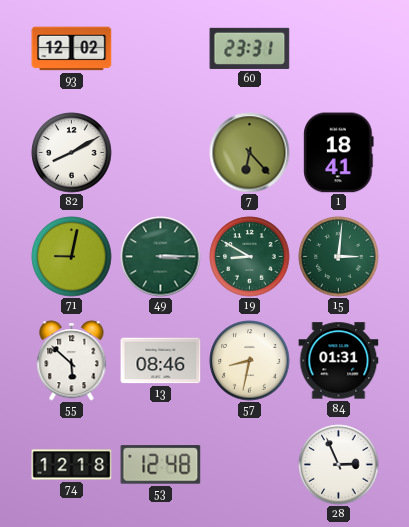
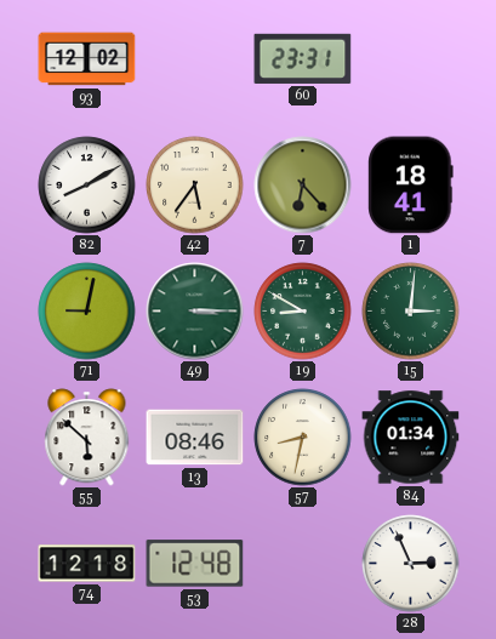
42: none -> 5:36 (195, 186)
84: 01:31 -> 01:34 (411, 438)
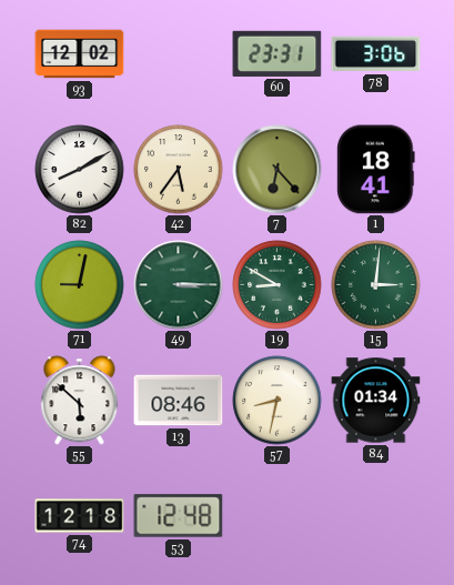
78: none -> 3:06 (376, 54)
28: 2:56 -> none (411, 564)
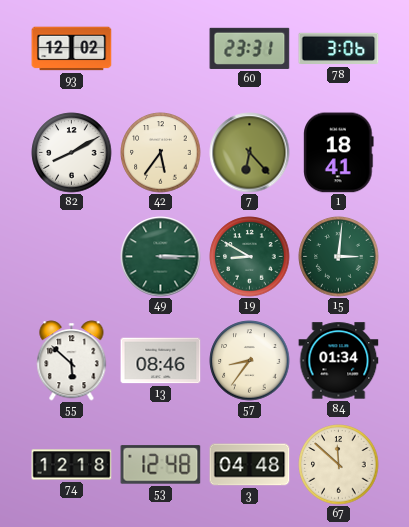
71: 9:02 -> none (80, 285)
57: 8:32 -> 8:36 (250, 361)
3: none -> 04:48 (250, 465)
67: none -> 11:52 (339, 465)
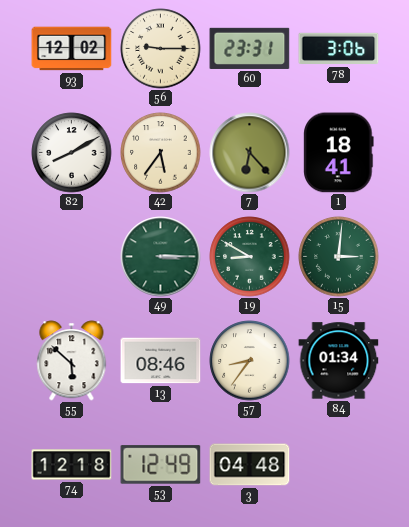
56: none -> 9:15 (161, 49)
53: 12:48 -> 12:49 (161, 465)
67: 11:52 -> none (339, 465)
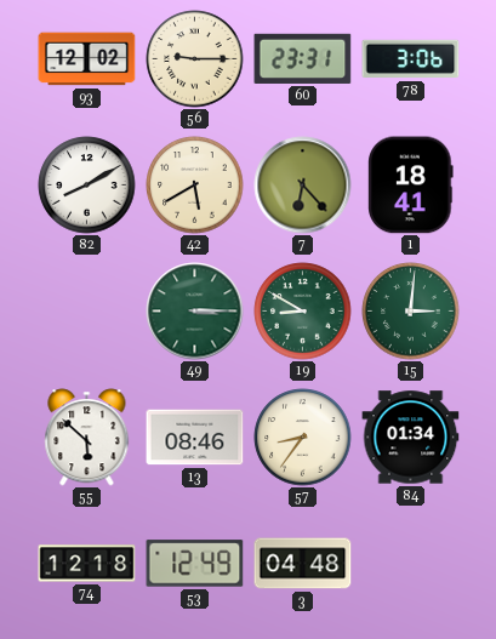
42: 5:36 -> 5:40 (195, 186)
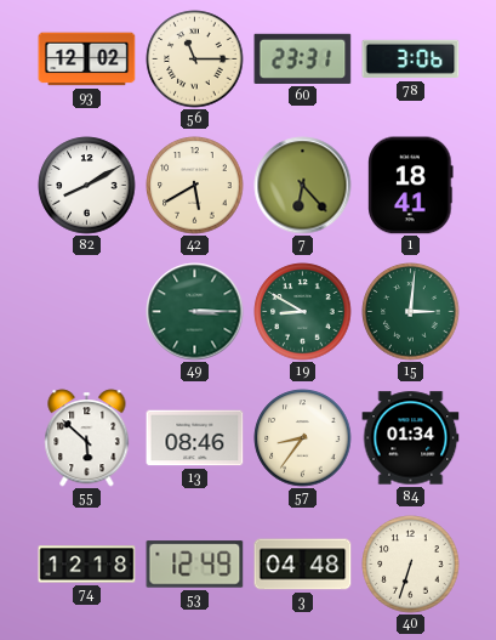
56: 9:15 -> 11:15 (195, 60)
40: none -> 6:33 (411, 565)
